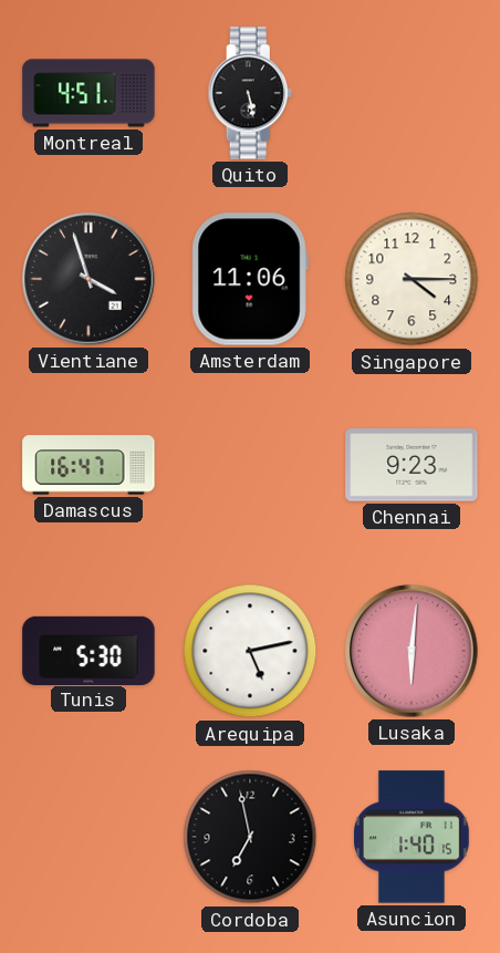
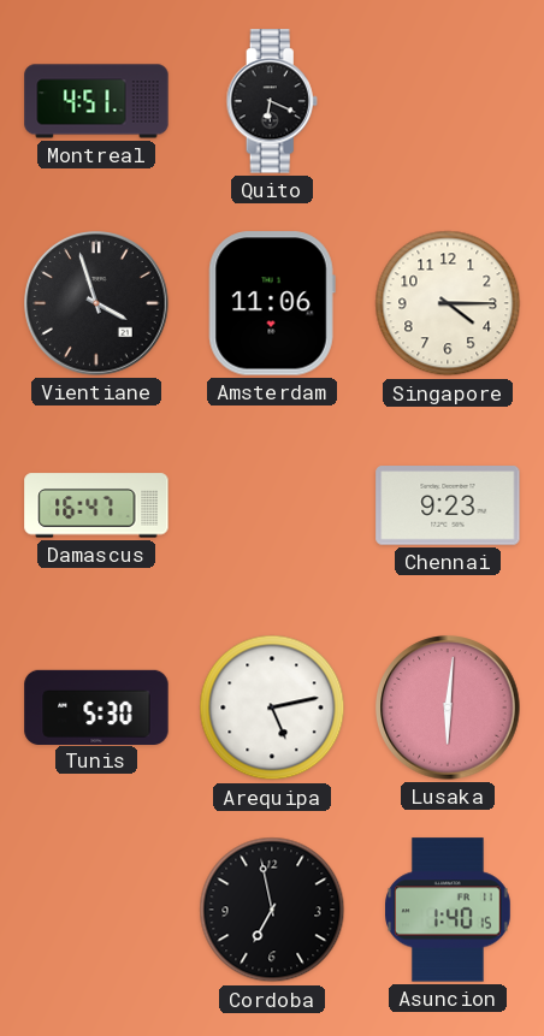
Quito: 5:28 -> 6:19 (272, 101)
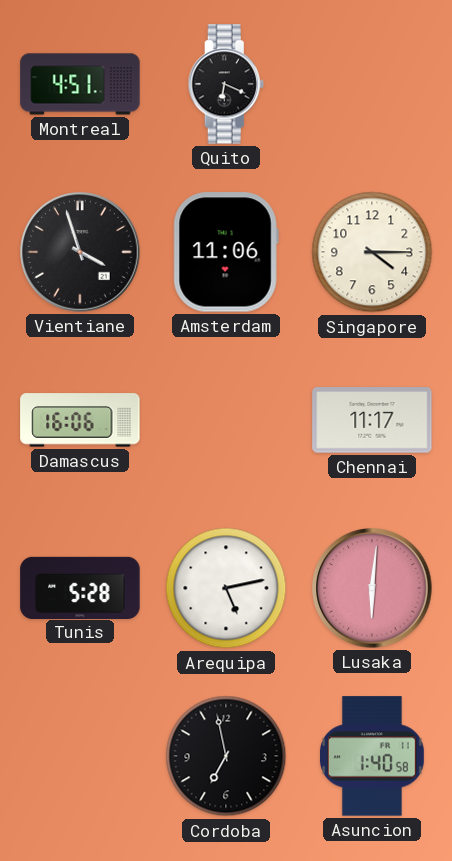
Damascus: 16:47 -> 16:06 (80, 420)
Chennai: 9:23 -> 11:17 (372, 420)
Tunis: 5:30 -> 5:28 (80, 587)
Asuncion: 1:40:15 -> 1:40:58 (373, 756)
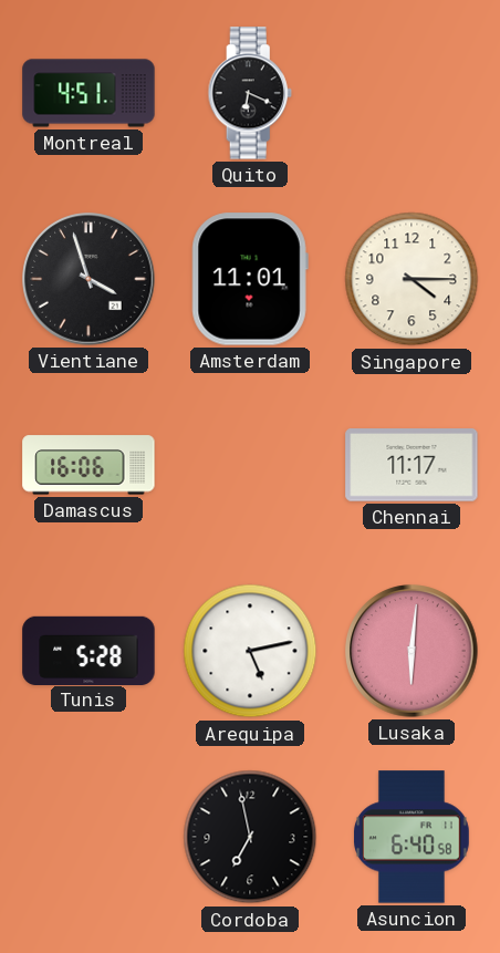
Amsterdam: 11:06 -> 11:01 (250, 279)
Asuncion: 1:40 -> 6:40 (413, 837)
